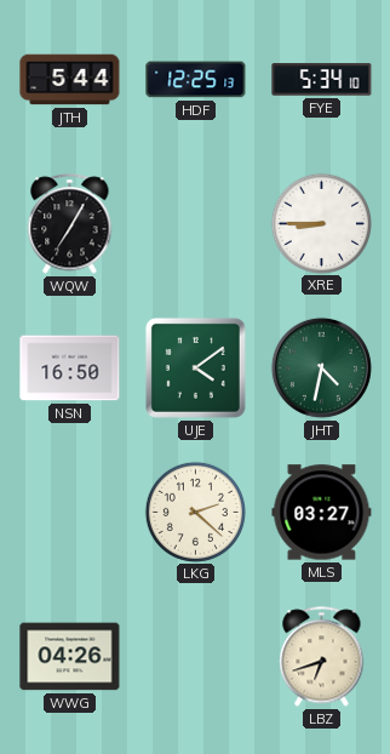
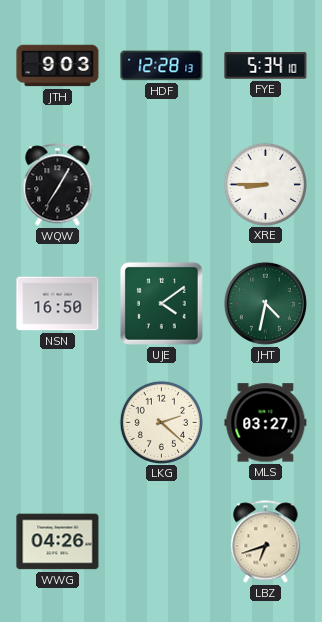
JTH: 5:44 -> 9:03 (58, 66)
HDF: 12:25 -> 12:28 (162, 66)
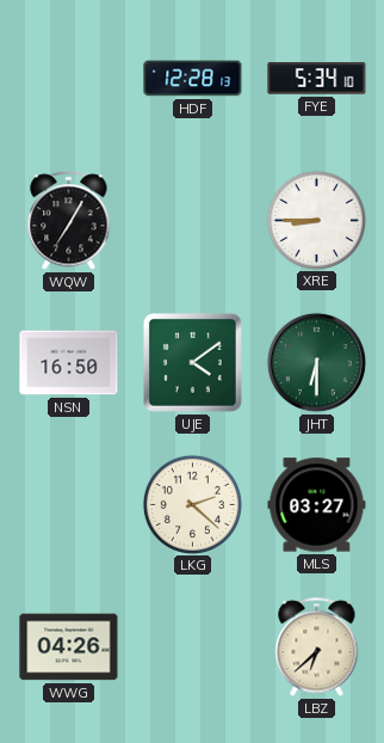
JTH: 9:03 -> none (58, 66)
JHT: 4:32 -> 6:30 (316, 362)
LBZ: 6:42 -> 6:38 (317, 647)
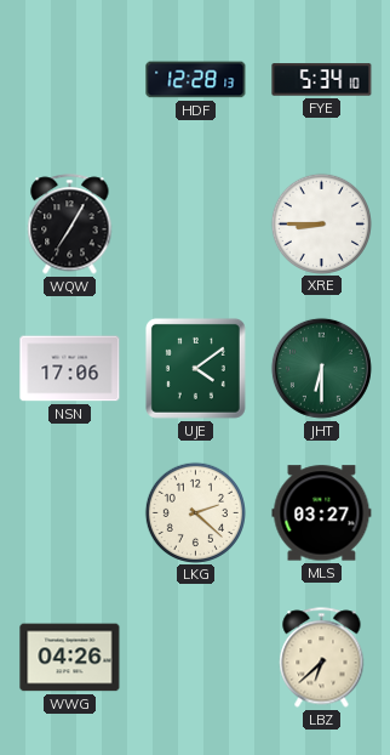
NSN: 16:50 -> 17:06 (70, 369)
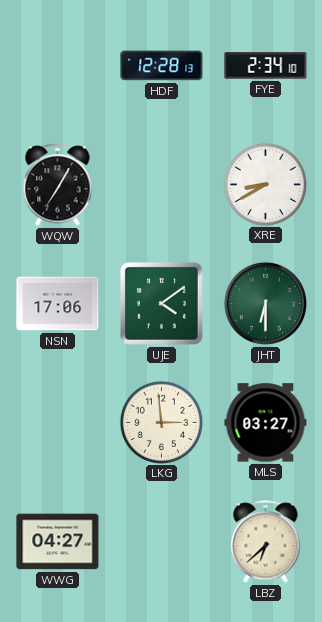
FYE: 5:34 -> 2:34 (266, 66)
XRE: 8:45 -> 8:40 (265, 184)
LKG: 2:22 -> 2:59 (161, 422)
WWG: 04:26 -> 04:27 (58, 542)
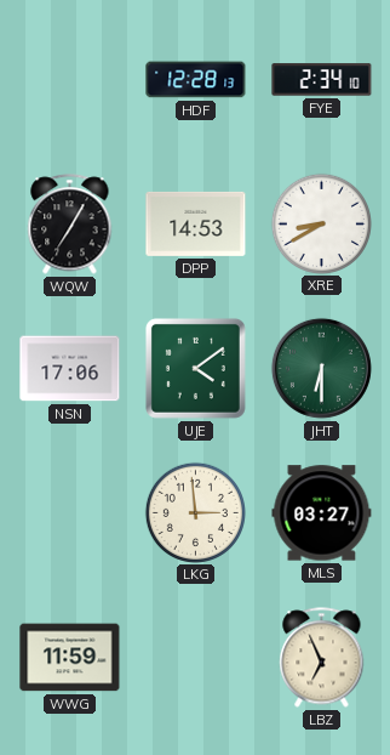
DPP: none -> 14:53 (196, 223)
WWG: 04:27 -> 11:59 (70, 658)
LBZ: 6:38 -> 6:56 (322, 658)
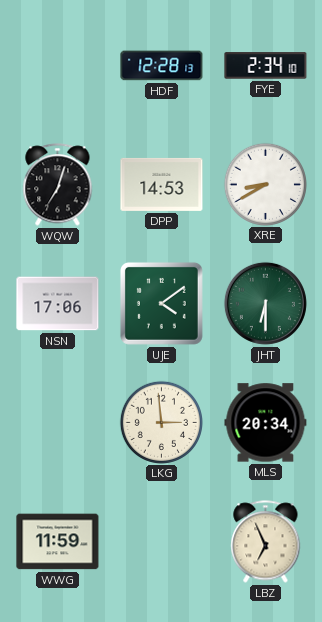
WQW: 7:05 -> 7:03 (58, 185)
MLS: 03:27 -> 20:34 (266, 423)
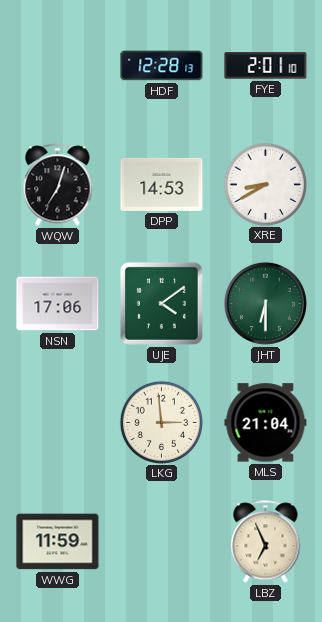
FYE: 2:34 -> 2:01 (266, 66)
MLS: 20:34 -> 21:04 (266, 423)
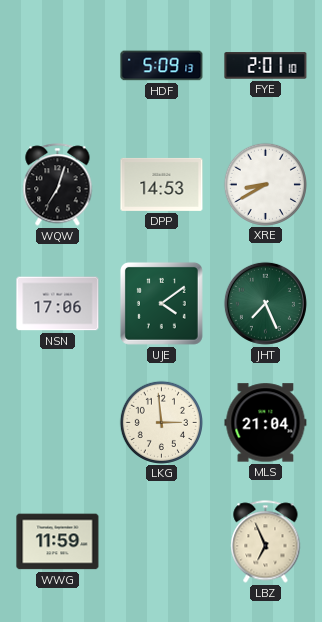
HDF: 12:28 -> 5:09 (162, 66)
JHT: 6:30 -> 7:26 (265, 303)
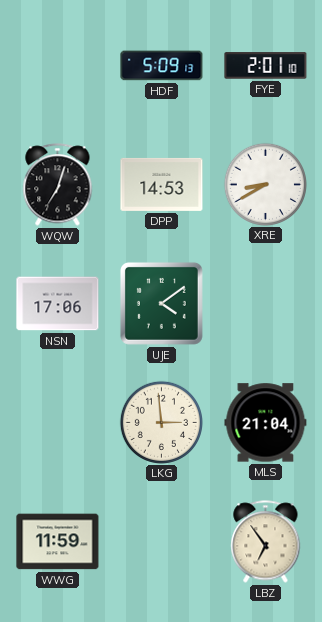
JHT: 7:26 -> none (265, 303)
LBZ: 6:56 -> 6:54 (266, 542)
